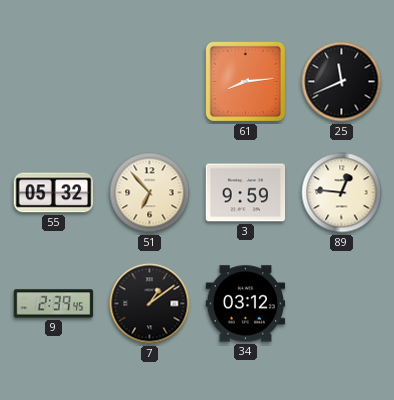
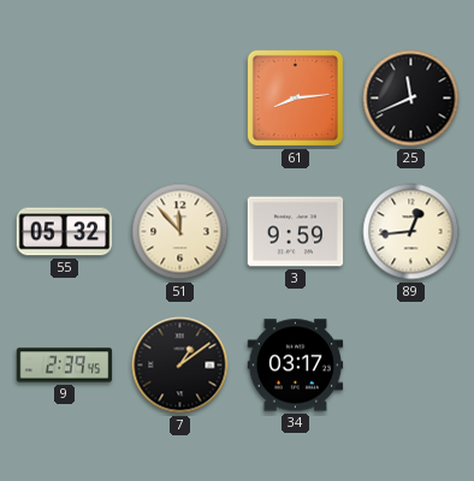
51: 6:53 -> 11:53 (180, 232)
89: 12:46 -> 12:44 (411, 232)
34: 03:12 -> 03:17 (296, 366)
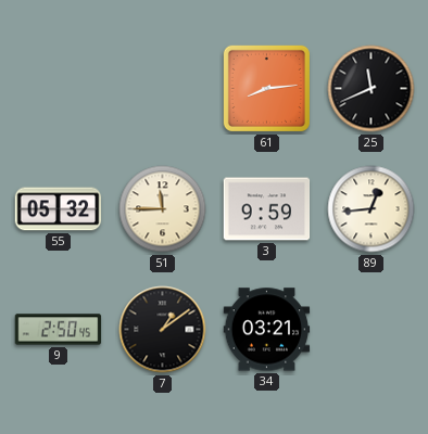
51: 11:53 -> 11:45 (163, 209)
9: 2:39 -> 2:50 (59, 330)
34: 03:17 -> 03:21 (267, 330)
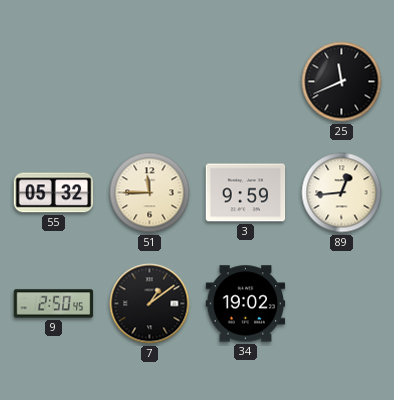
61: 8:14 -> none (266, 88)
34: 03:21 -> 19:02 (246, 304)
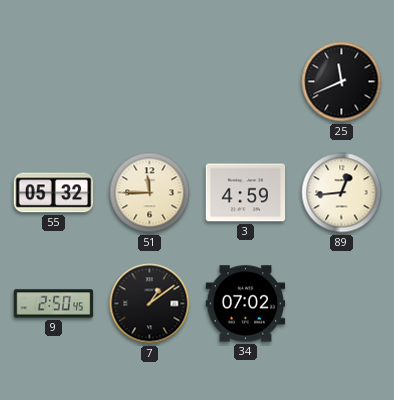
3: 9:59 -> 4:59 (246, 193)
34: 19:02 -> 07:02 (246, 304)
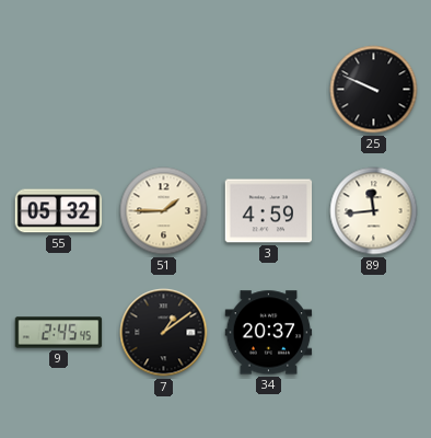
25: 11:41 -> 9:49 (374, 90)
51: 11:45 -> 1:45 (164, 211)
89: 12:44 -> 11:44 (374, 211)
9: 2:50 -> 2:45 (59, 333)
34: 07:02 -> 20:37 (269, 333)
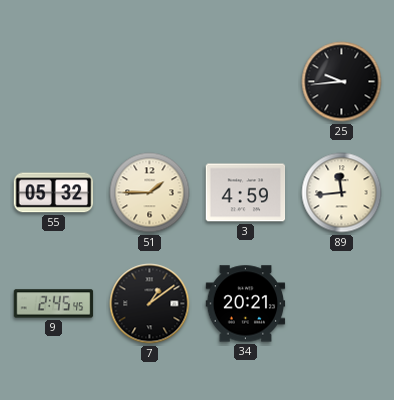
25: 9:49 -> 9:44 (342, 82)
34: 20:37 -> 20:21 (246, 304)
